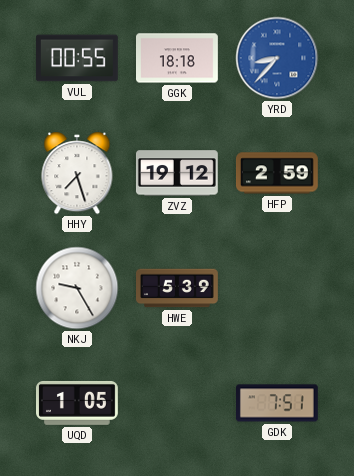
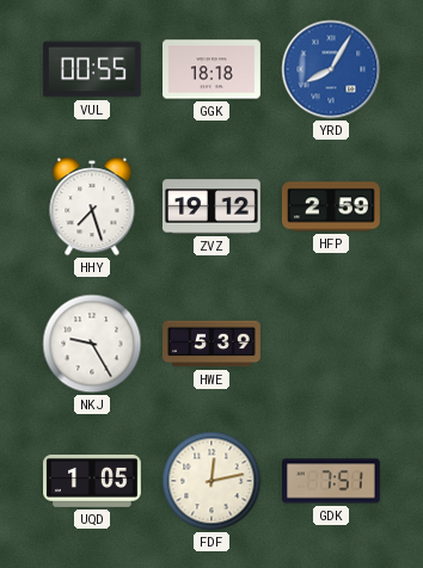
YRD: 8:37 -> 8:05 (331, 69)
FDF: none -> 12:13 (211, 481)
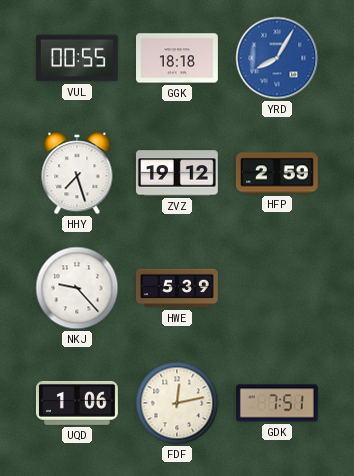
NKJ: 9:25 -> 9:23 (77, 288)
UQD: 1:05 -> 1:06 (78, 403)
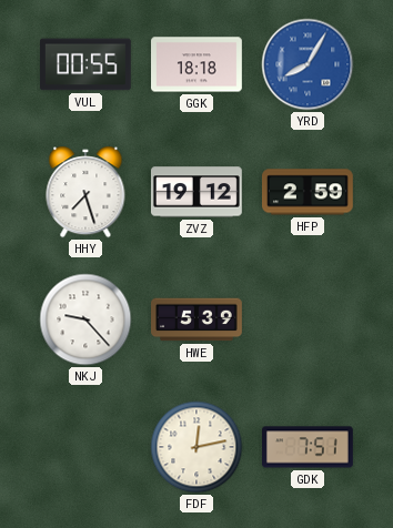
UQD: 1:06 -> none (78, 403)
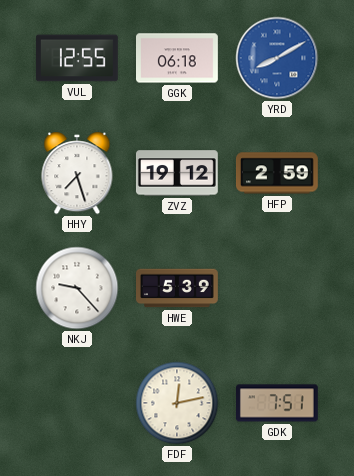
VUL: 00:55 -> 12:55 (78, 58)
GGK: 18:18 -> 06:18 (178, 58)
YRD: 8:05 -> 8:10 (277, 58)
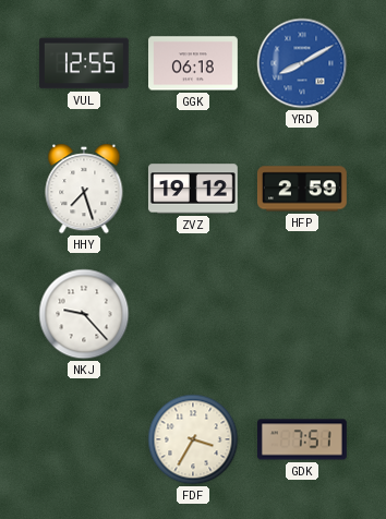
HWE: 5:39 -> none (178, 288)
FDF: 12:13 -> 3:35 (193, 439)
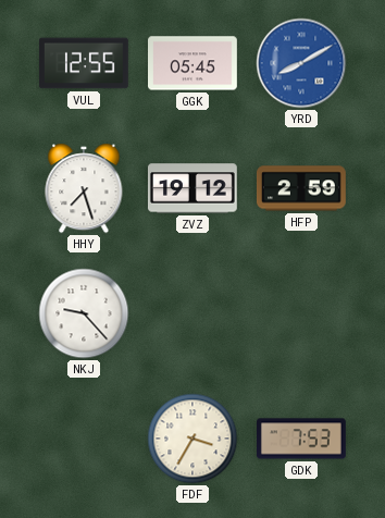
GGK: 06:18 -> 05:45 (194, 63)
GDK: 7:51 -> 7:53 (302, 439)
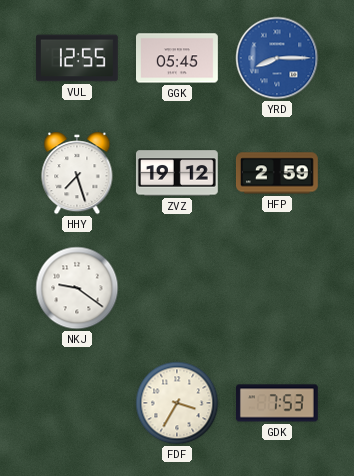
YRD: 8:10 -> 8:15 (277, 58)
NKJ: 9:23 -> 9:21 (77, 288)
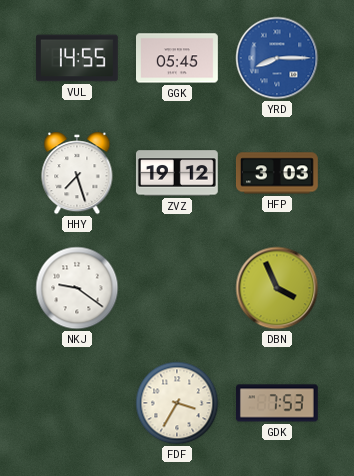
VUL: 12:55 -> 14:55 (78, 58)
HFP: 2:59 -> 3:03 (277, 173)
DBN: none -> 3:56 (277, 288)
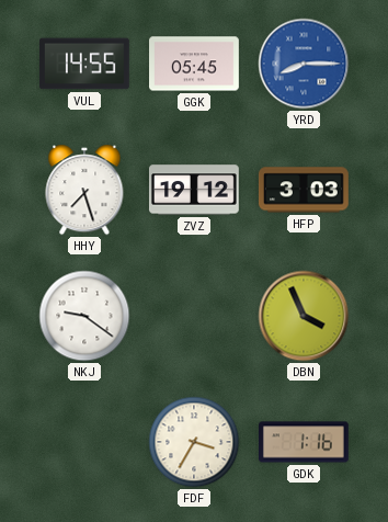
GDK: 7:53 -> 1:16 (305, 442)
